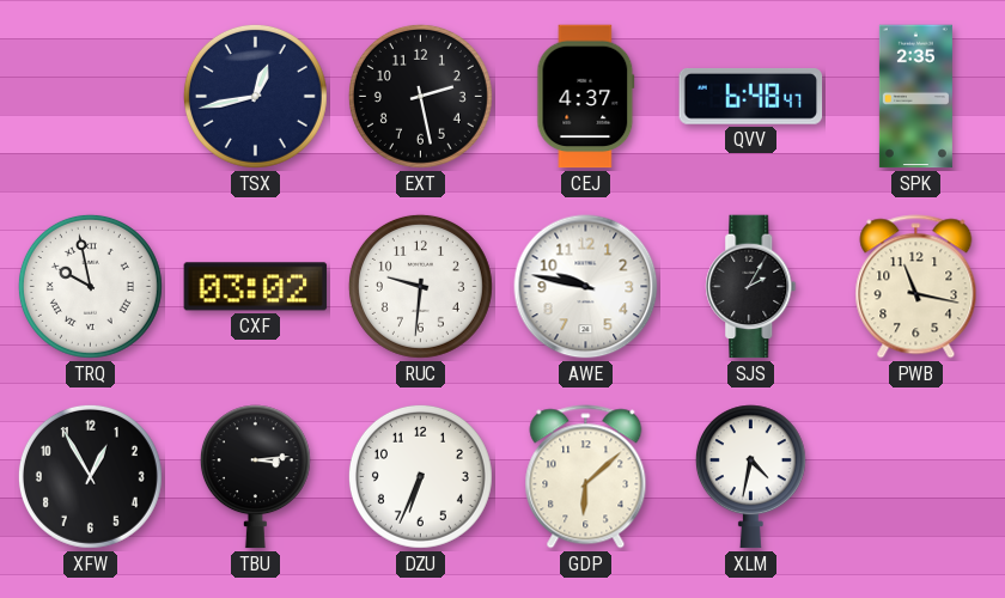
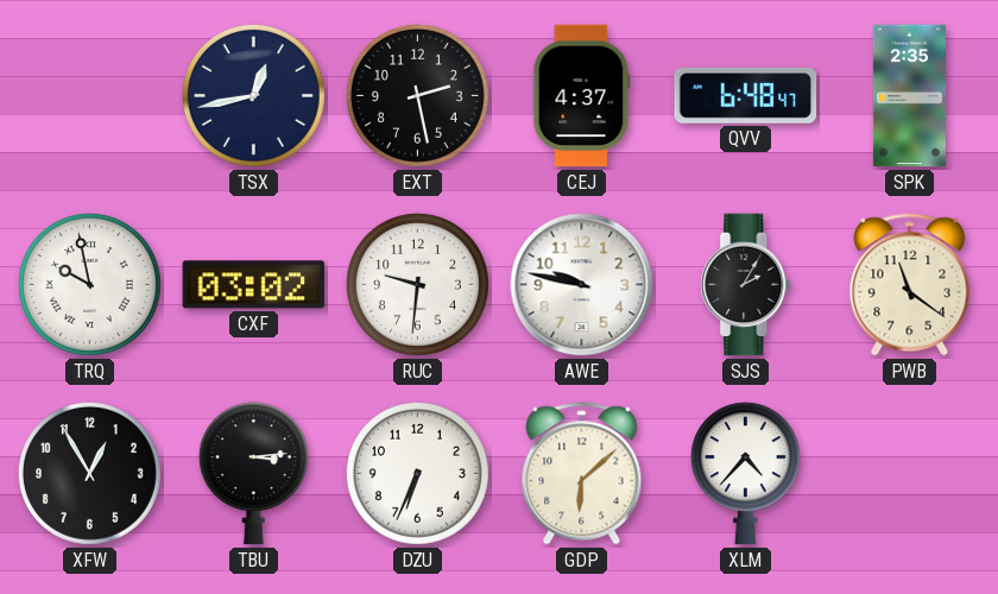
PWB: 11:17 -> 11:21 (910, 285)
XLM: 4:32 -> 4:37 (745, 474)
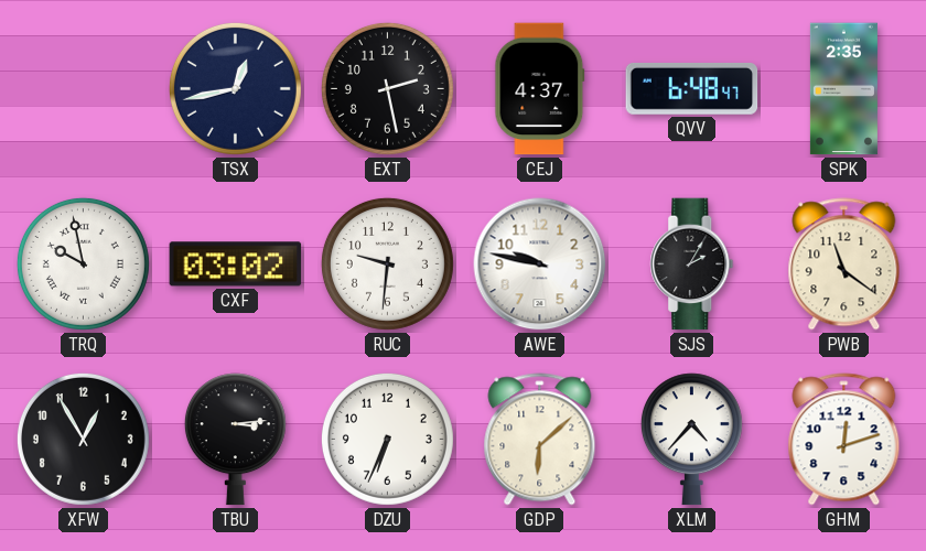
GHM: none -> 12:12 (844, 440)
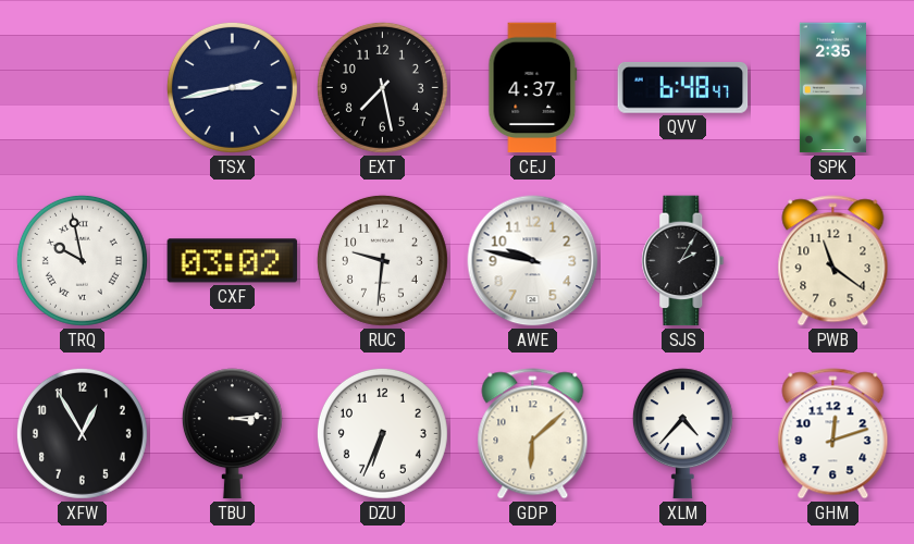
TSX: 12:43 -> 2:43 (232, 87)
EXT: 2:28 -> 7:28 (382, 87)
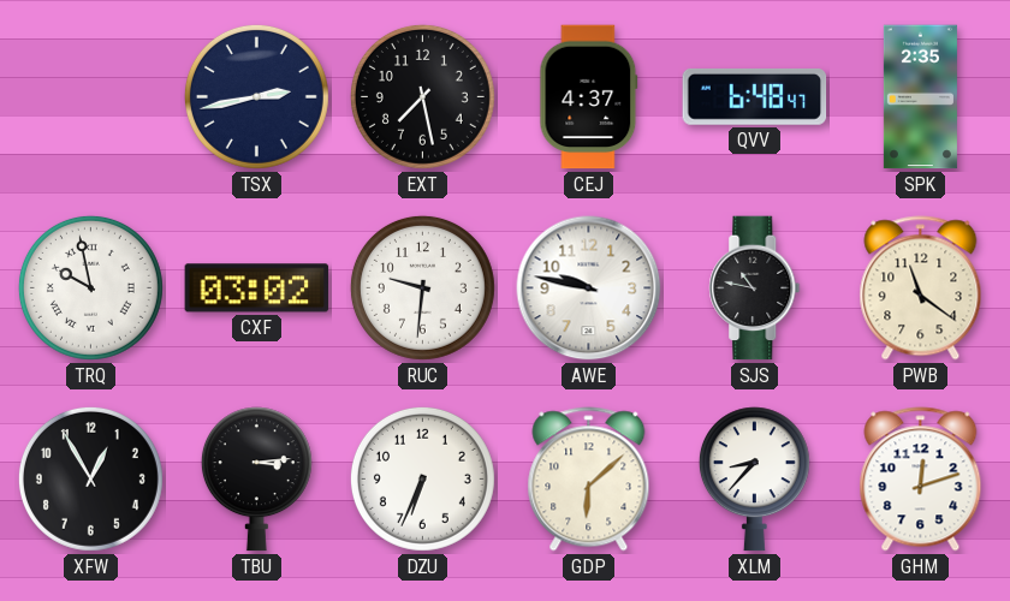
SJS: 2:05 -> 10:47 (755, 288)
XLM: 4:37 -> 8:37 (754, 480)
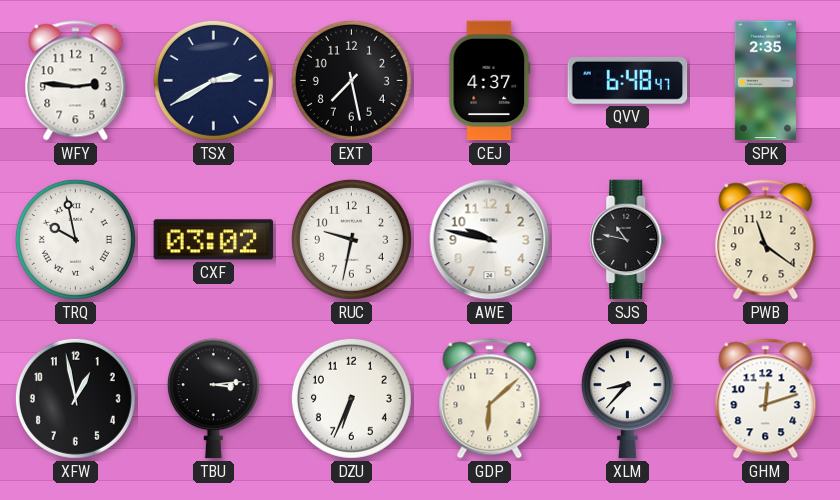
WFY: none -> 2:46 (76, 81)
TSX: 2:43 -> 2:40 (213, 80)
RUC: 9:31 -> 9:32 (351, 239)
XFW: 12:55 -> 12:58 (75, 398)
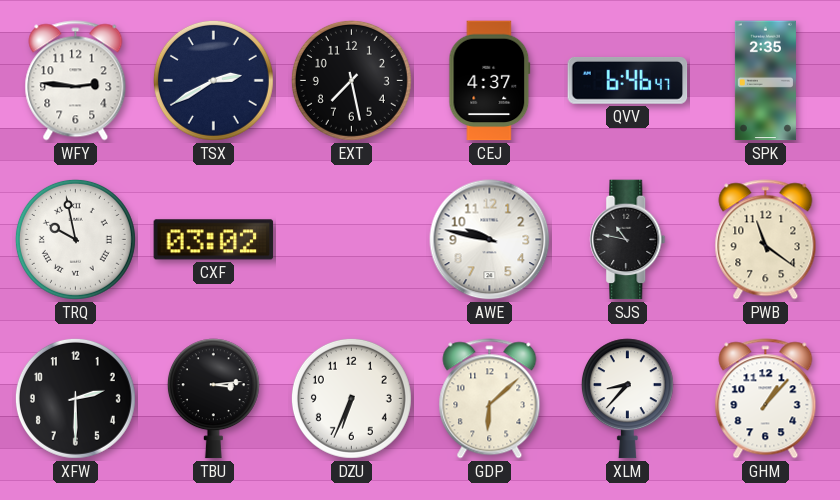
QVV: 6:48 -> 6:46 (628, 80)
RUC: 9:32 -> none (351, 239)
XFW: 12:58 -> 2:30 (75, 398)
GHM: 12:12 -> 1:07 (766, 399)
